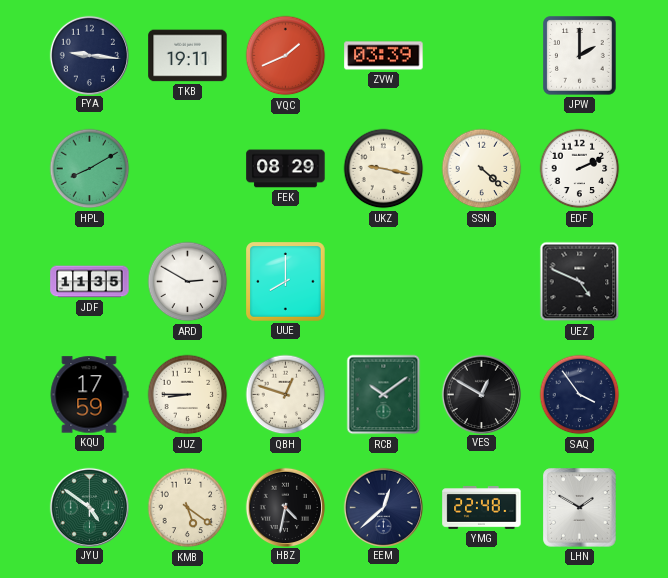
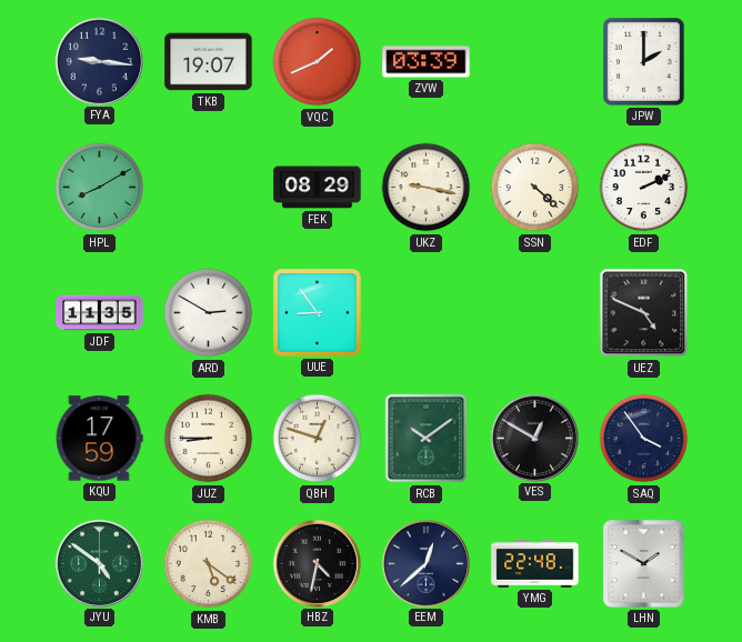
TKB: 19:11 -> 19:07 (209, 62)
UUE: 8:00 -> 8:54 (318, 313)
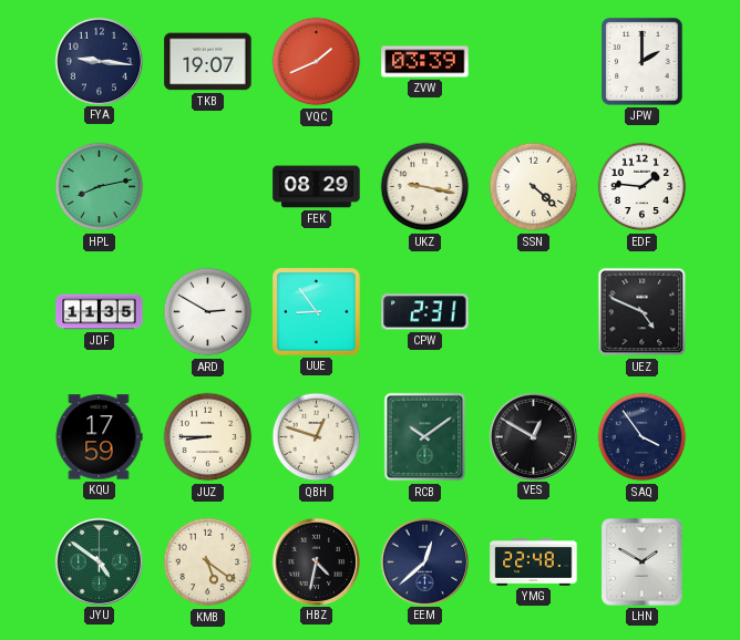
HPL: 8:10 -> 8:13 (100, 187)
EDF: 2:11 -> 1:46 (643, 187)
CPW: none -> 2:31 (425, 312)
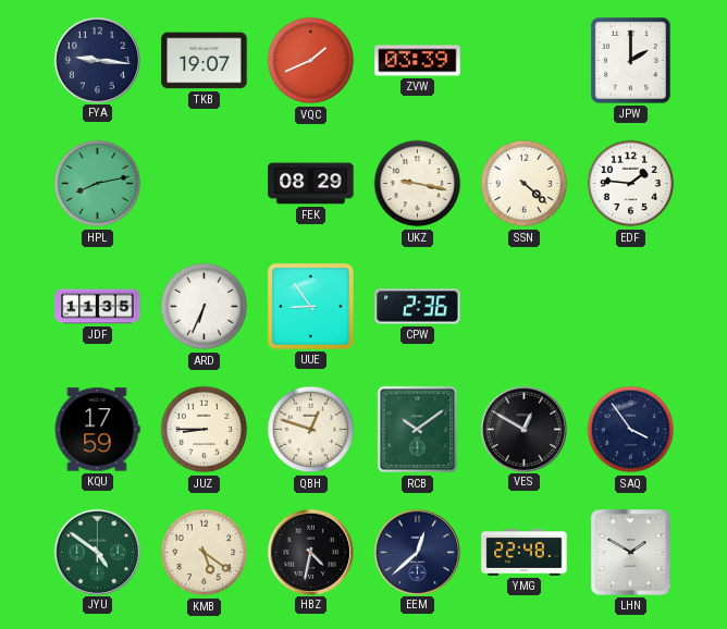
ARD: 2:50 -> 6:34 (205, 307)
CPW: 2:31 -> 2:36 (418, 307)
UEZ: 4:49 -> none (643, 312)
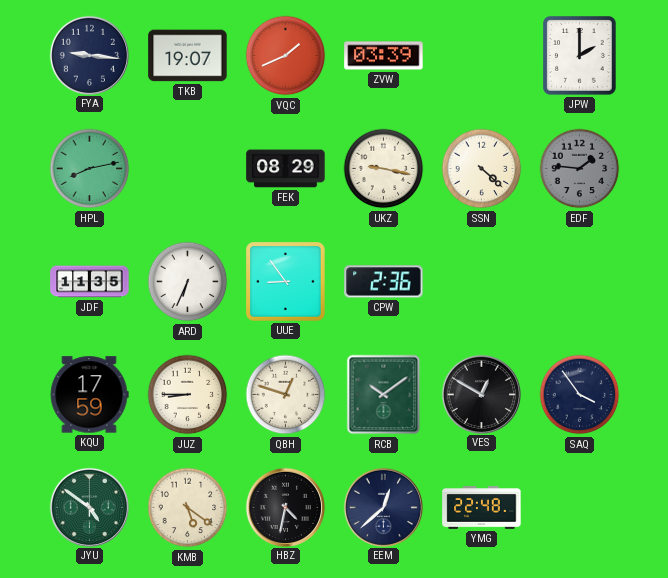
EDF dial: white -> grey (580, 169)
LHN: 1:50 -> none (631, 553)
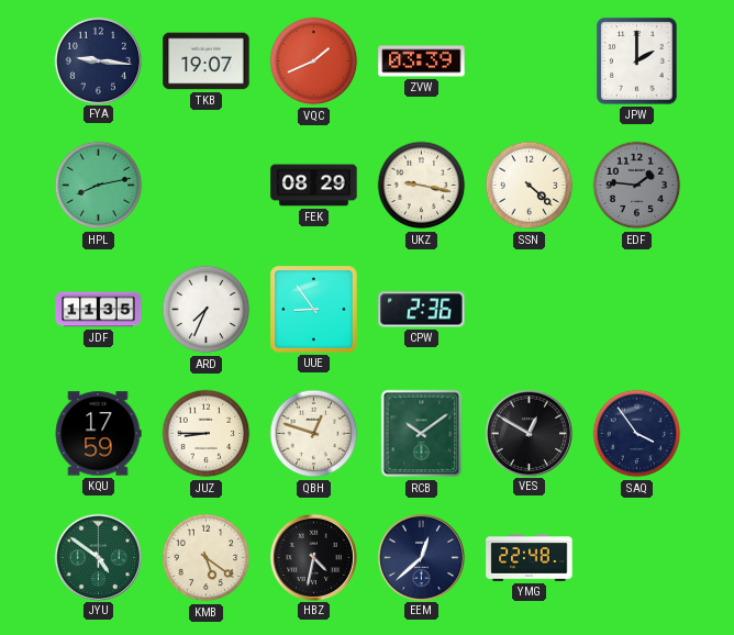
ARD: 6:34 -> 7:34 (207, 310)
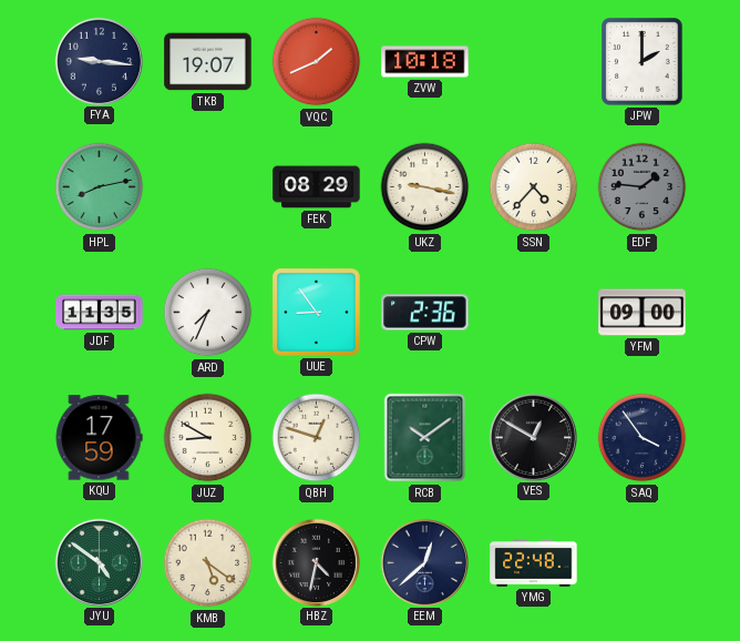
ZVW: 03:39 -> 10:18 (425, 62)
SSN: 4:22 -> 4:37 (534, 187)
YFM: none -> 09:00 (643, 313)
JUZ: 8:45 -> 8:50 (208, 438)
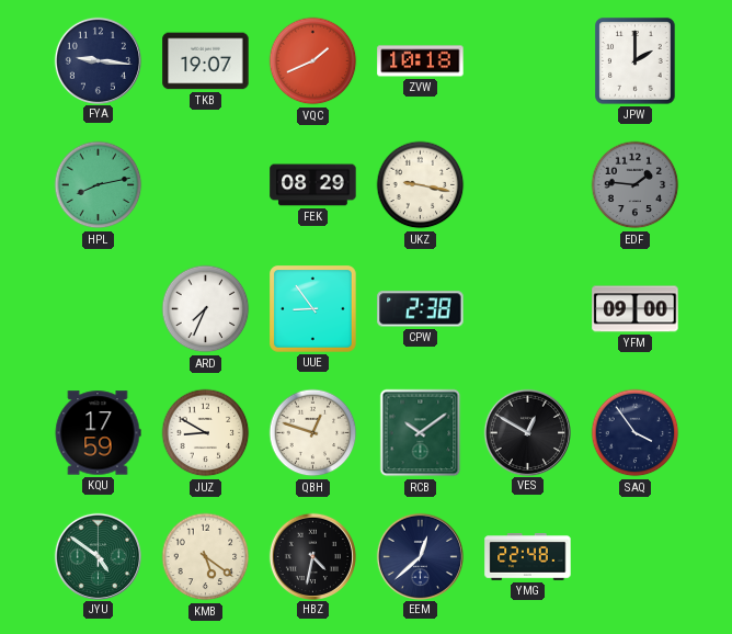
SSN: 4:37 -> none (534, 187)
JDF: 11:35 -> none (100, 313)
CPW: 2:36 -> 2:38 (421, 309)
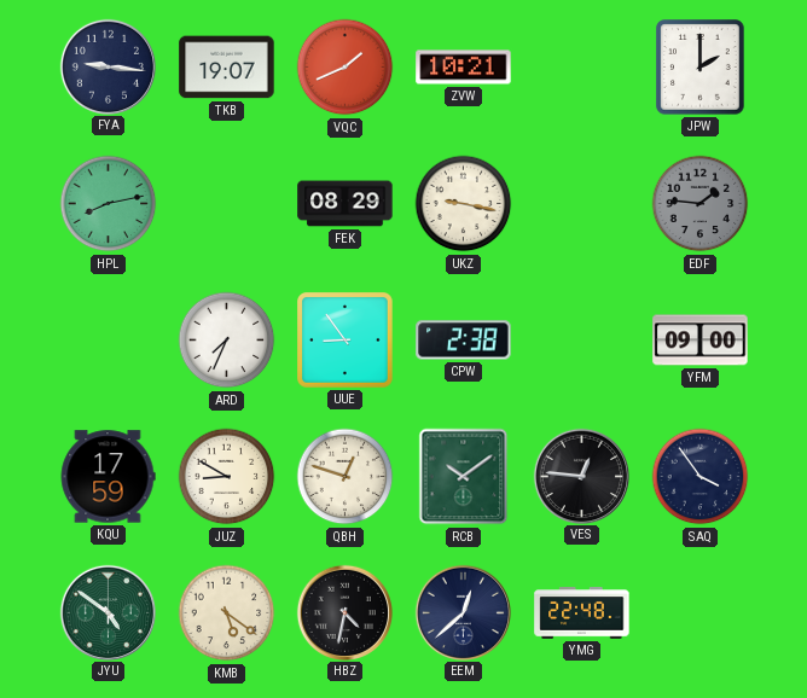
ZVW: 10:18 -> 10:21 (464, 68)
VES: 12:50 -> 12:46 (581, 476)
